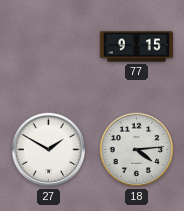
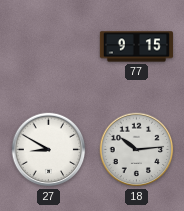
27: 1:50 -> 8:50 (49, 150)
18: 4:14 -> 10:14 (137, 150)
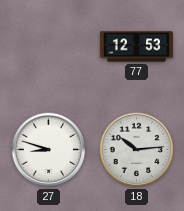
77: 9:15 -> 12:53 (136, 47)
27: 8:50 -> 8:48 (49, 150)
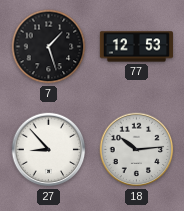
7: none -> 1:27 (49, 47)
27: 8:48 -> 8:53 (49, 150)
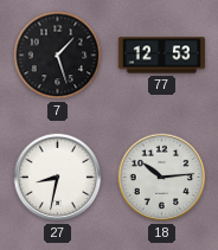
27: 8:53 -> 8:32 (58, 178)
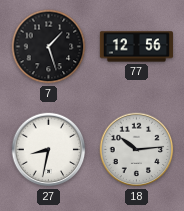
77: 12:53 -> 12:56 (136, 47)
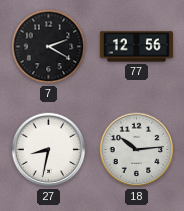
7: 1:27 -> 2:20 (49, 47)
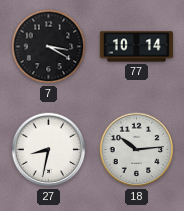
7: 2:20 -> 3:20 (49, 47)
77: 12:56 -> 10:14 (136, 47)
